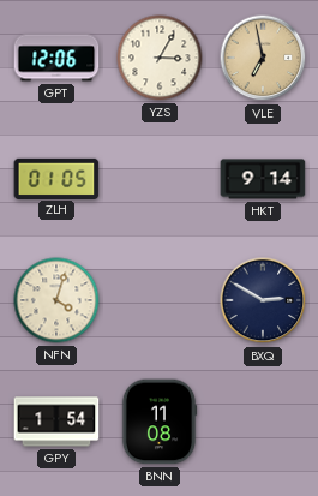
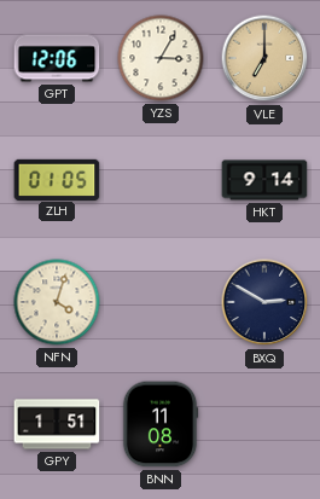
VLE: 6:58 -> 7:00 (264, 58)
GPY: 1:54 -> 1:51 (57, 424)
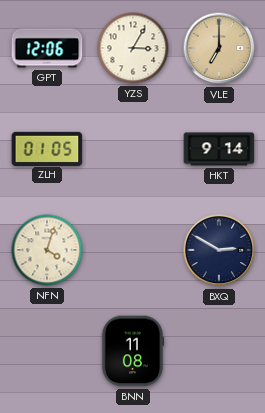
GPY: 1:51 -> none (57, 424)
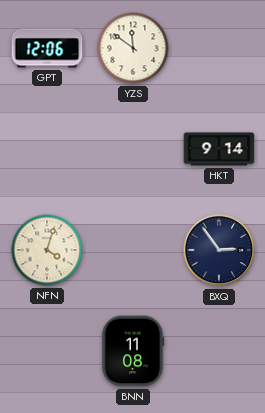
YZS: 3:05 -> 11:51 (133, 48)
VLE: 7:00 -> none (219, 48)
ZLH: 01:05 -> none (47, 148)
BXQ: 2:50 -> 2:54 (219, 250)
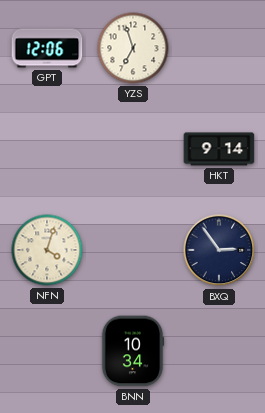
YZS: 11:51 -> 6:57 (133, 48)
BNN: 11:08 -> 10:34 (133, 351)
